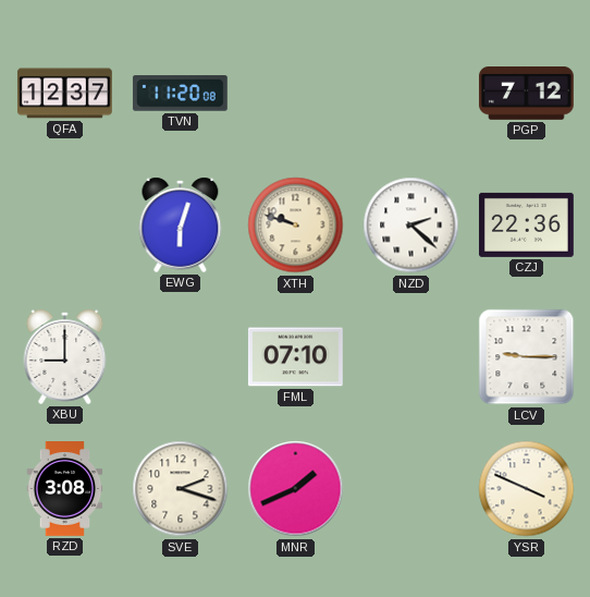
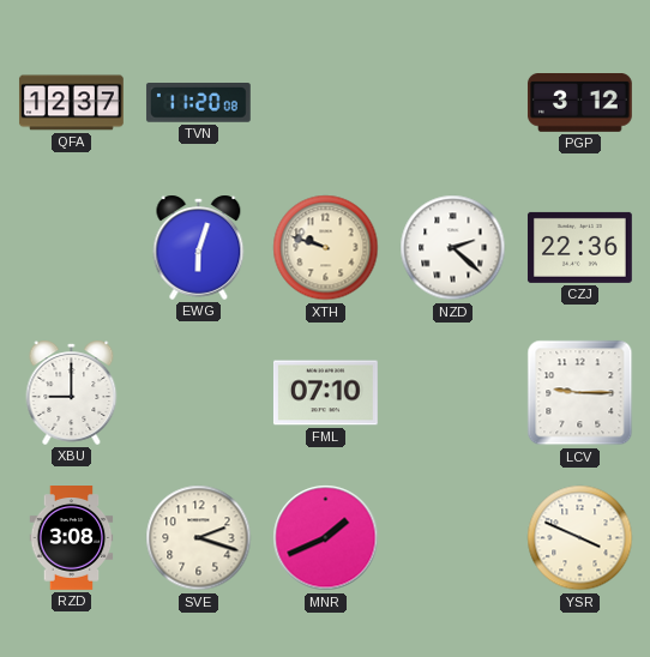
PGP: 7:12 -> 3:12 (579, 103)
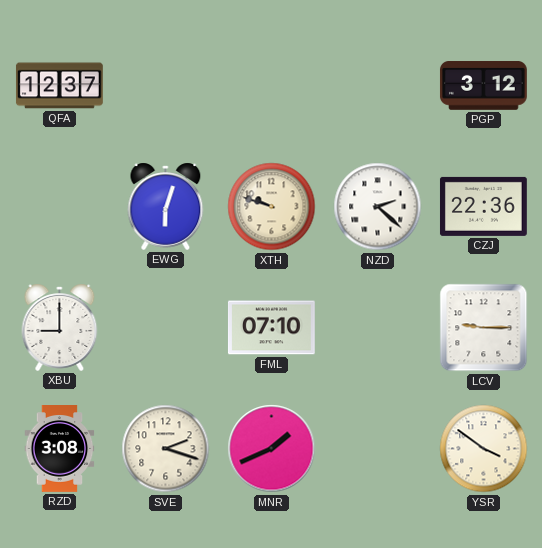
TVN: 11:20 -> none (198, 103)
YSR: 3:49 -> 3:51 (484, 449)
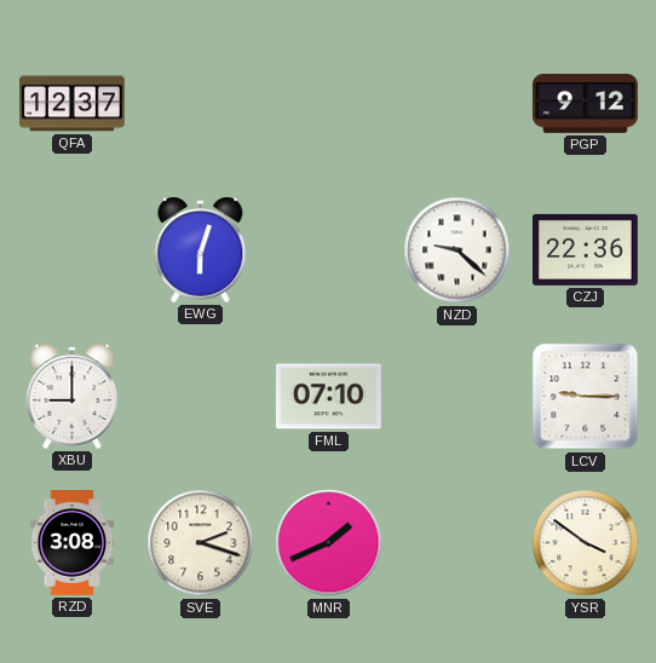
PGP: 3:12 -> 9:12 (585, 104)
XTH: 9:48 -> none (272, 207)
NZD: 2:22 -> 9:22 (458, 250)
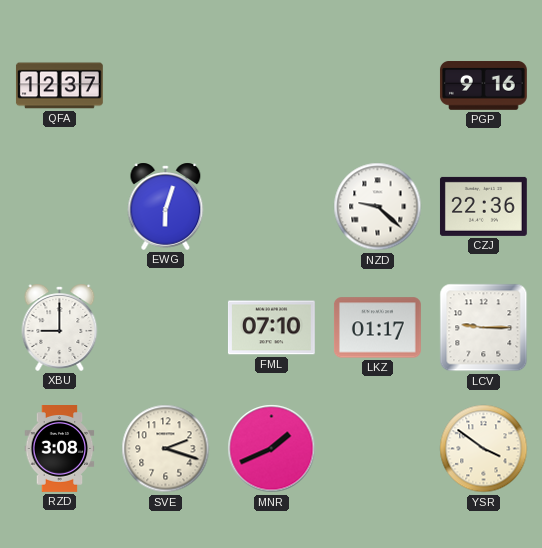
PGP: 9:12 -> 9:16 (483, 86)
LKZ: none -> 01:17 (377, 328)
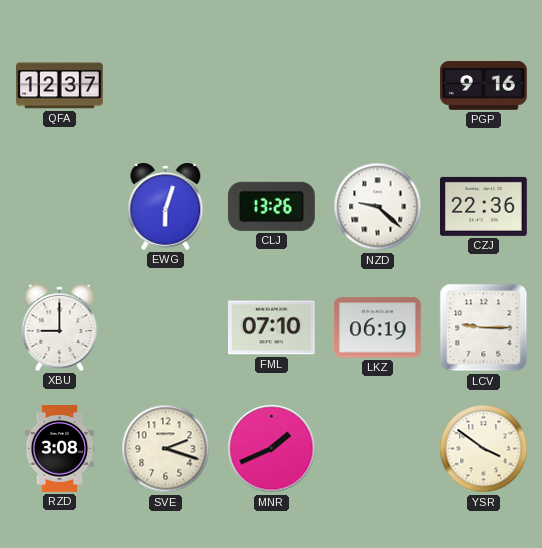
CLJ: none -> 13:26 (271, 206)
LKZ: 01:17 -> 06:19 (377, 328)
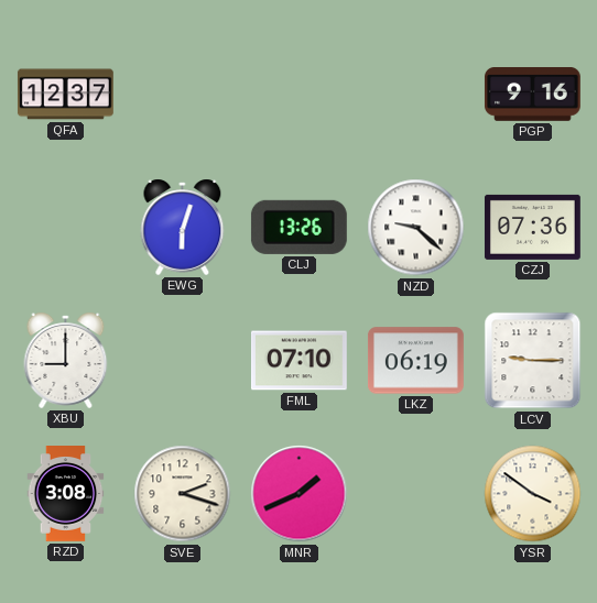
CZJ: 22:36 -> 07:36 (532, 227)
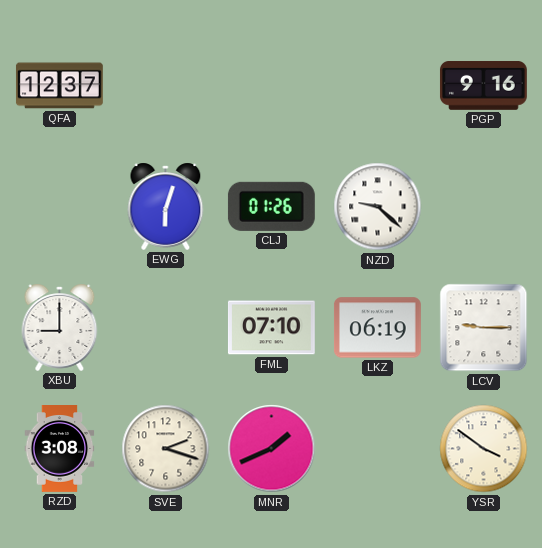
CLJ: 13:26 -> 01:26 (271, 206)
CZJ: 07:36 -> none (532, 227)
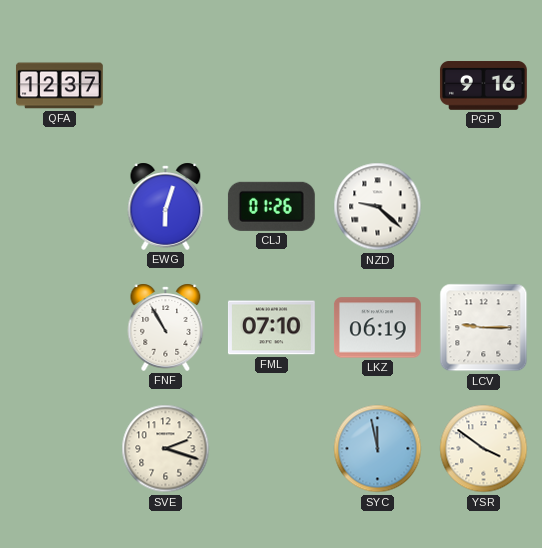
XBU: 9:00 -> none (60, 327)
FNF: none -> 10:55 (166, 327)
RZD: 3:08 -> none (60, 449)
MNR: 1:41 -> none (272, 449)
SYC: none -> 11:58 (378, 449)
